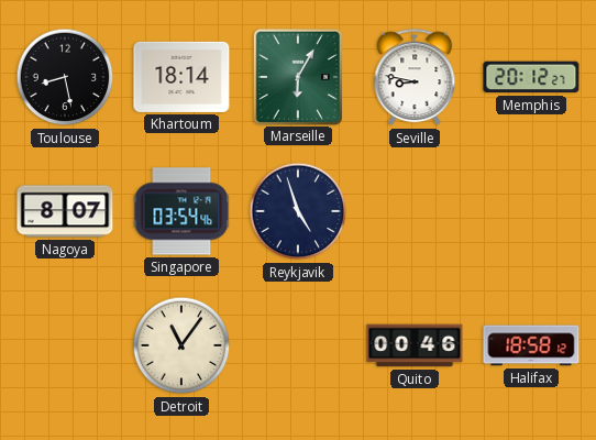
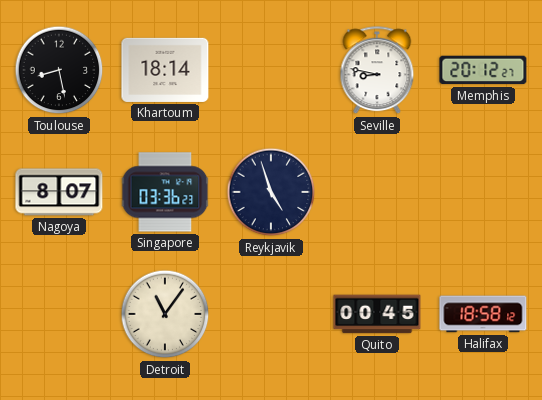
Marseille: 6:05 -> none (298, 76)
Singapore: 03:54 -> 03:36 (165, 192)
Quito: 00:46 -> 00:45 (377, 314)
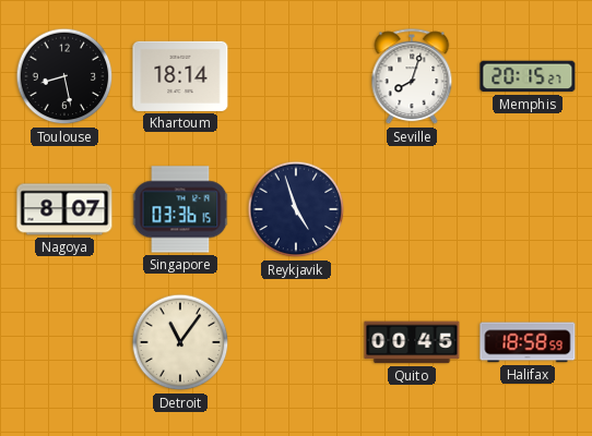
Seville: 8:47 -> 8:03 (412, 77)
Memphis: 20:12 -> 20:15 (528, 76)
Singapore: 03:36:23 -> 03:36:15 (180, 209)
Halifax: 18:58:12 -> 18:58:59 (528, 342)
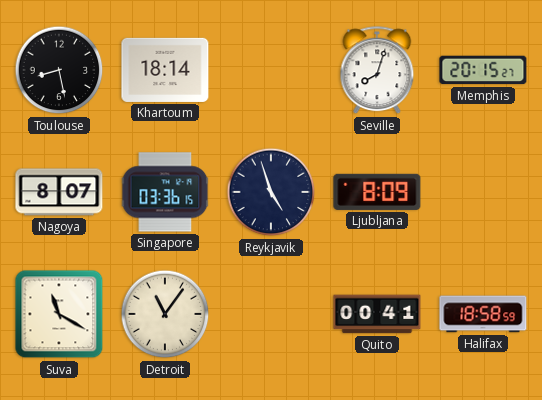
Ljubljana: none -> 8:09 (377, 192)
Suva: none -> 11:20 (59, 314)
Quito: 00:45 -> 00:41 (377, 314)
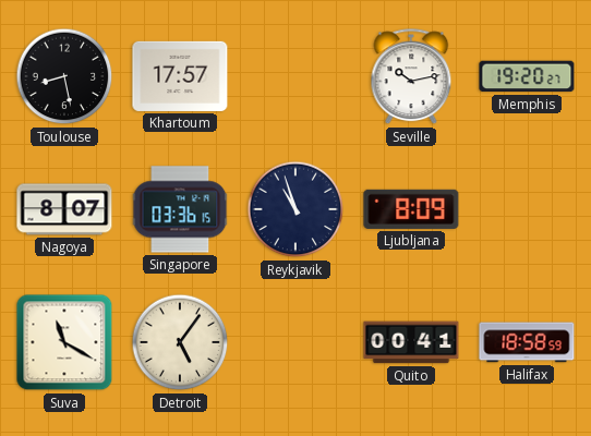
Khartoum: 18:14 -> 17:57 (180, 76)
Seville: 8:03 -> 10:13 (411, 77)
Memphis: 20:15 -> 19:20 (527, 76)
Reykjavik: 4:57 -> 10:57 (295, 209)
Detroit: 11:06 -> 5:06 (180, 342)
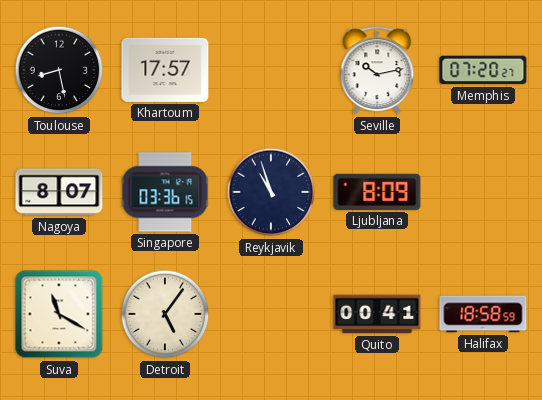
Memphis: 19:20 -> 07:20 (483, 70)
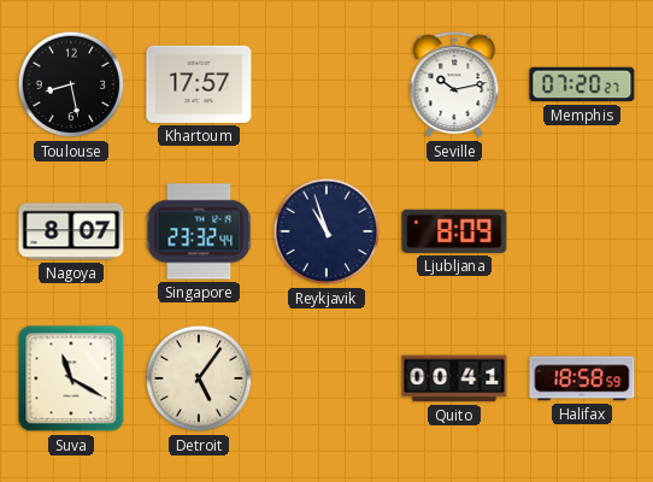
Singapore: 03:36 -> 23:32 (199, 231)
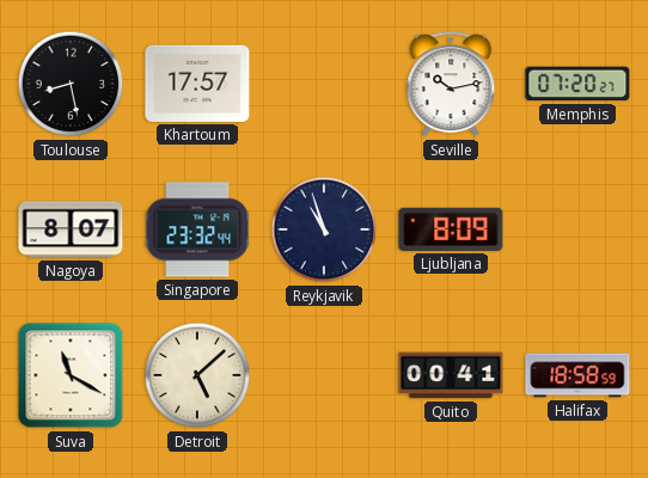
Detroit: 5:06 -> 5:08 (197, 375)
